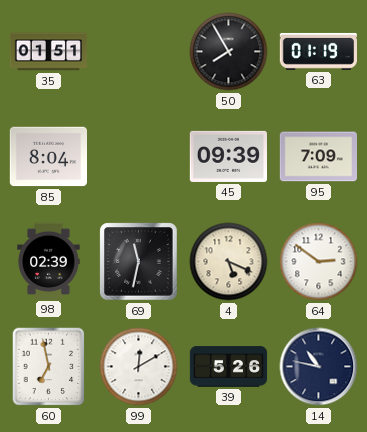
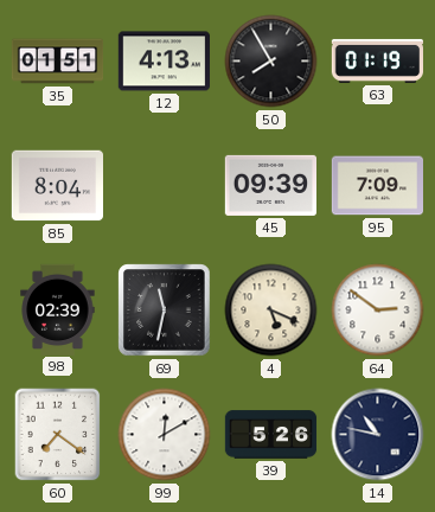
12: none -> 4:13 (164, 62)
60: 6:58 -> 7:21 (58, 435)
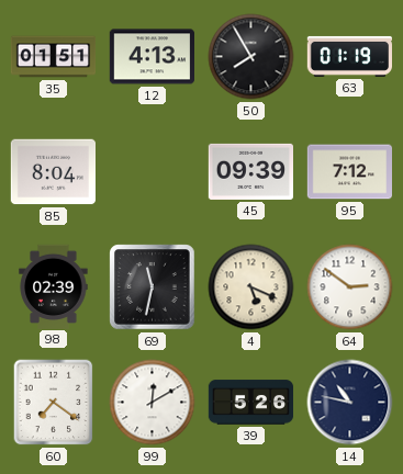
95: 7:09 -> 7:12 (350, 172)
